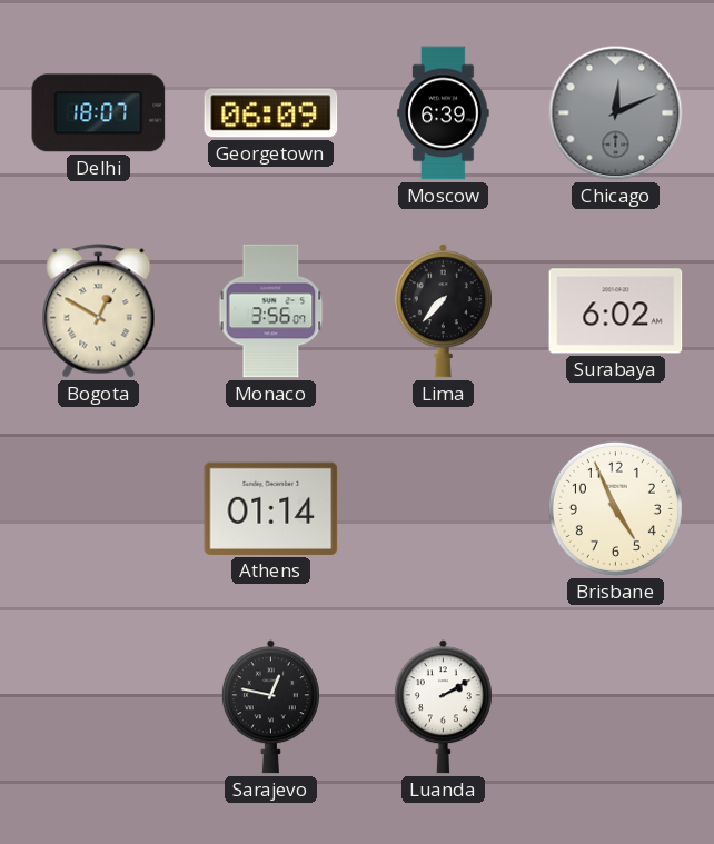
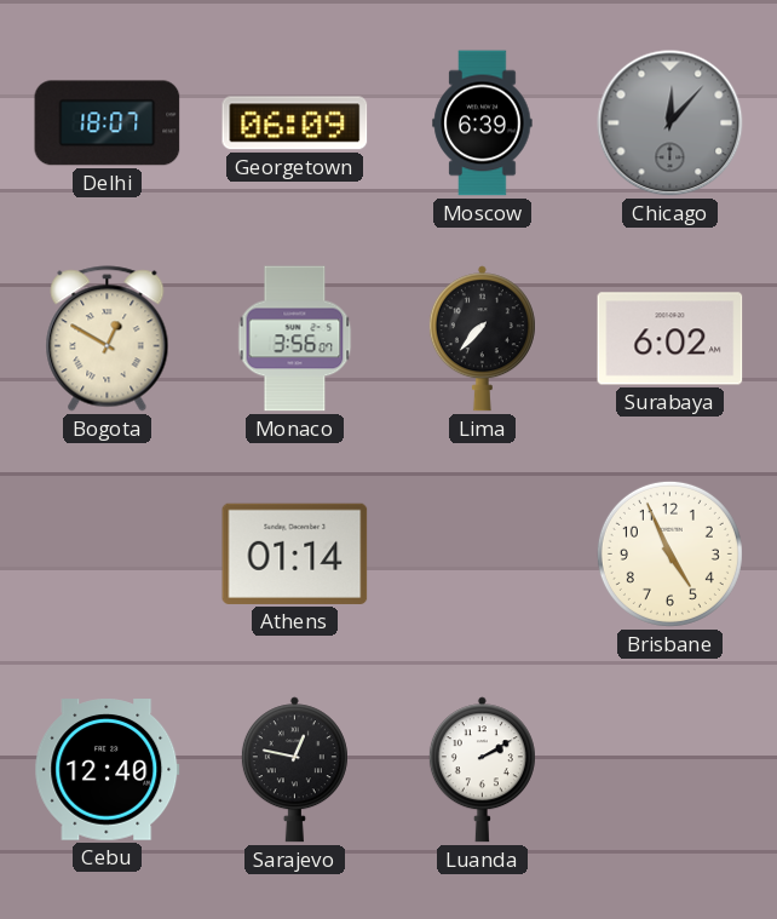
Chicago: 12:11 -> 12:07 (670, 124)
Cebu: none -> 12:40 (108, 770)
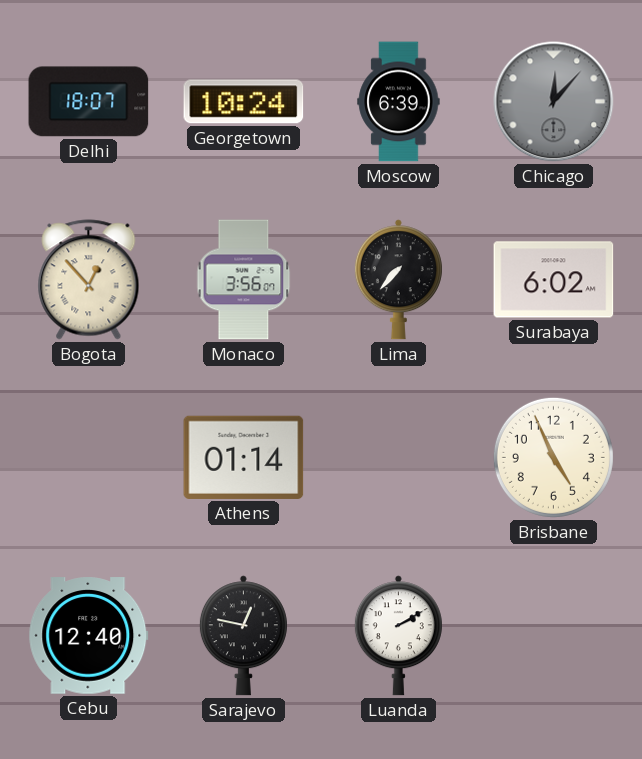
Georgetown: 06:09 -> 10:24 (244, 102)
Bogota: 12:50 -> 12:53 (89, 280)
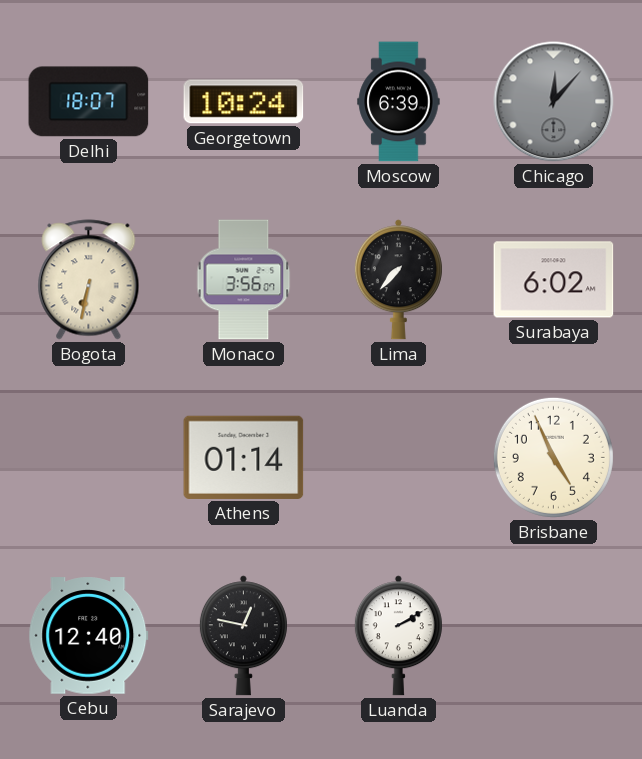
Bogota: 12:53 -> 6:32 (89, 280)
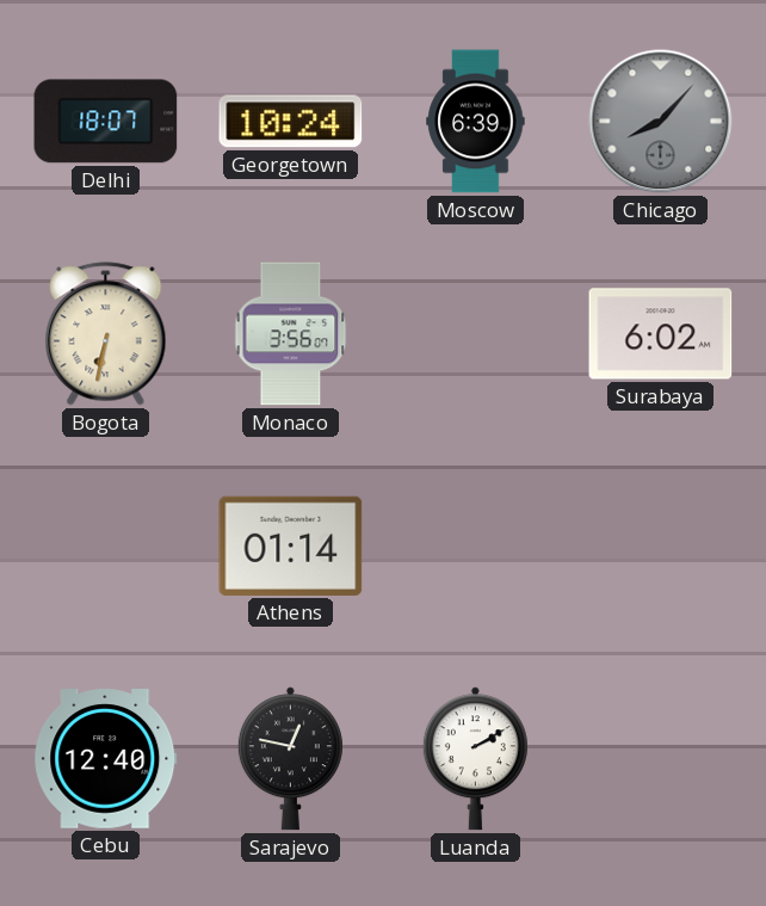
Chicago: 12:07 -> 8:07 (661, 122)
Lima: 7:37 -> none (398, 280)
Brisbane: 4:56 -> none (553, 457)
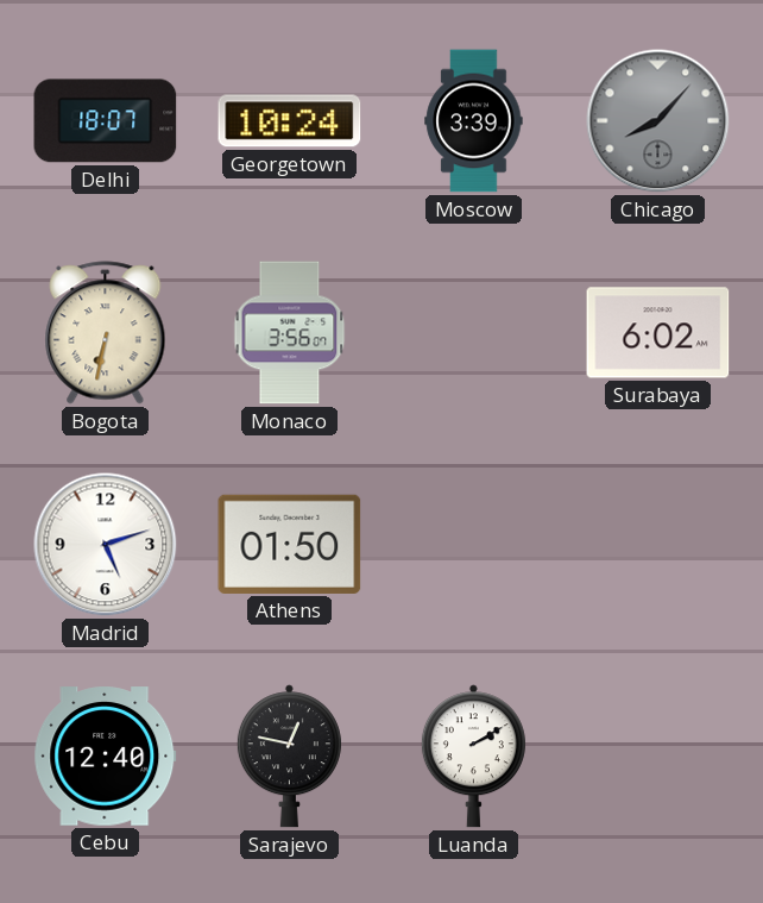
Moscow: 6:39 -> 3:39 (474, 121)
Madrid: none -> 5:12 (106, 545)
Athens: 01:14 -> 01:50 (290, 544)
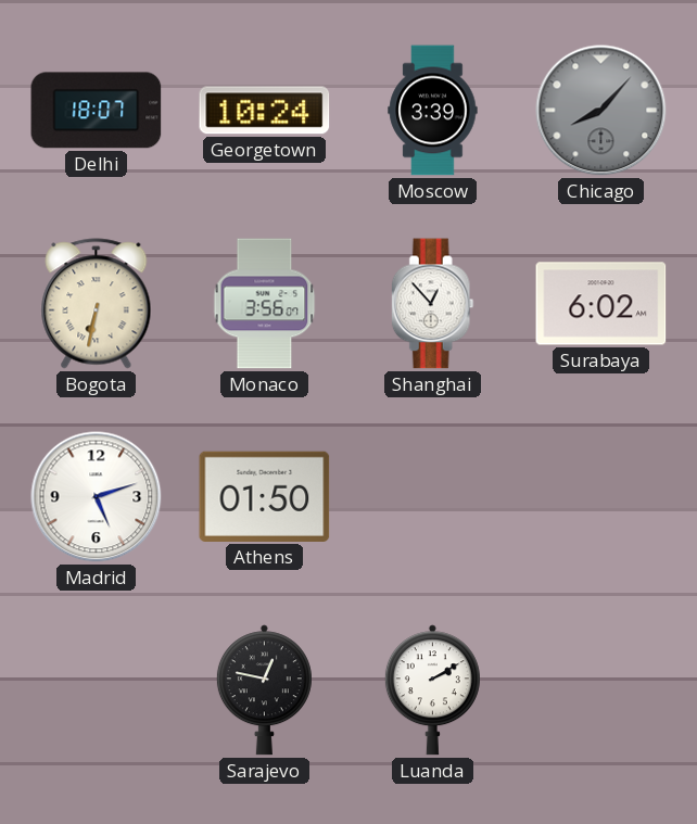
Shanghai: none -> 12:53 (432, 304)
Cebu: 12:40 -> none (106, 757)
